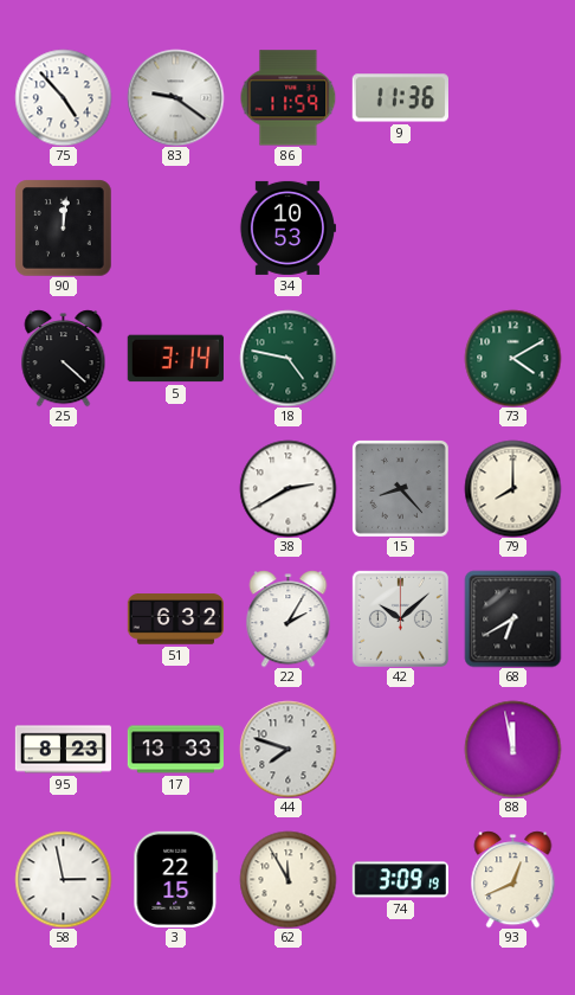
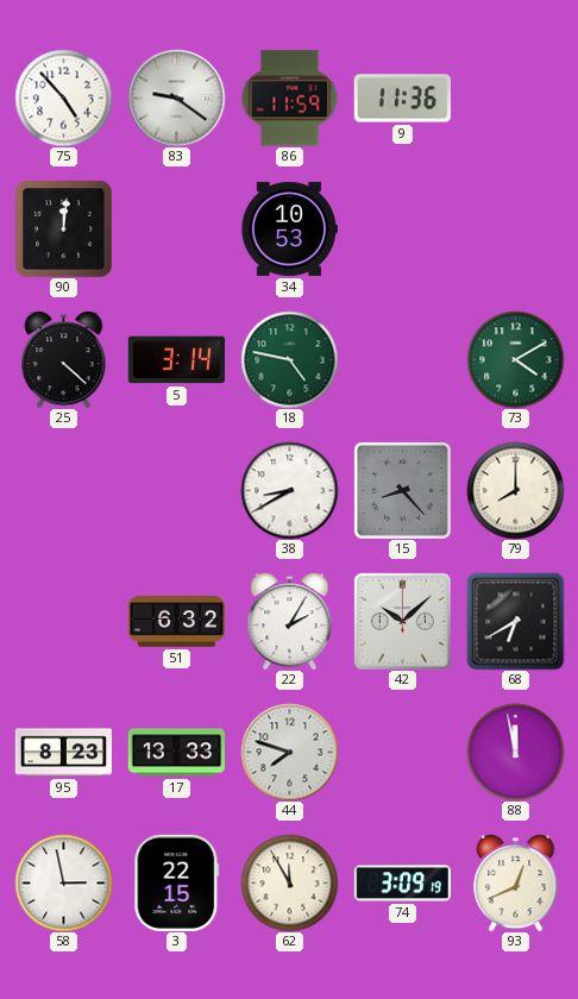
38: 2:40 -> 8:40 (289, 490)
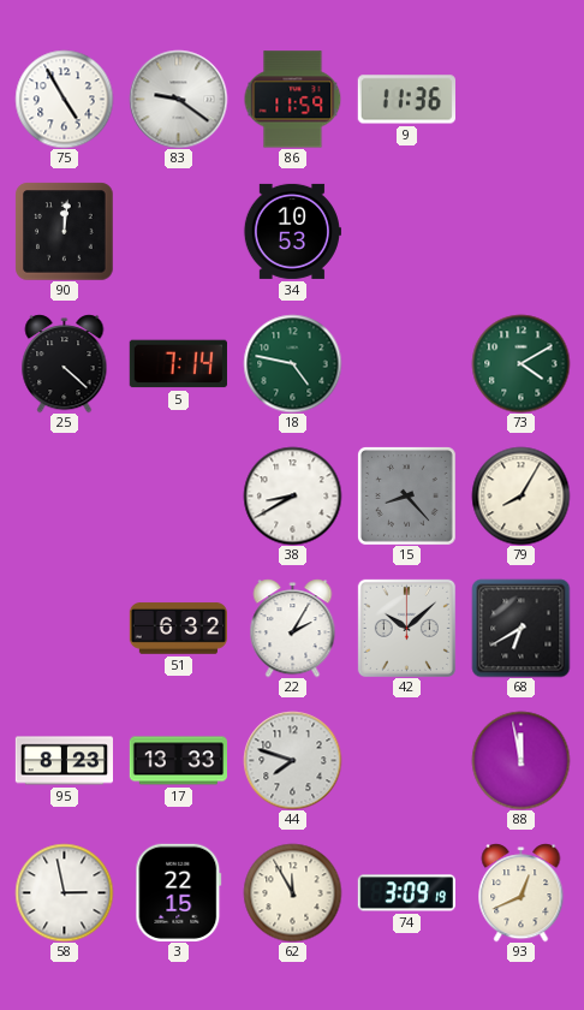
75: 4:53 -> 4:55 (64, 99)
5: 3:14 -> 7:14 (178, 364)
79: 8:00 -> 8:05 (520, 495)
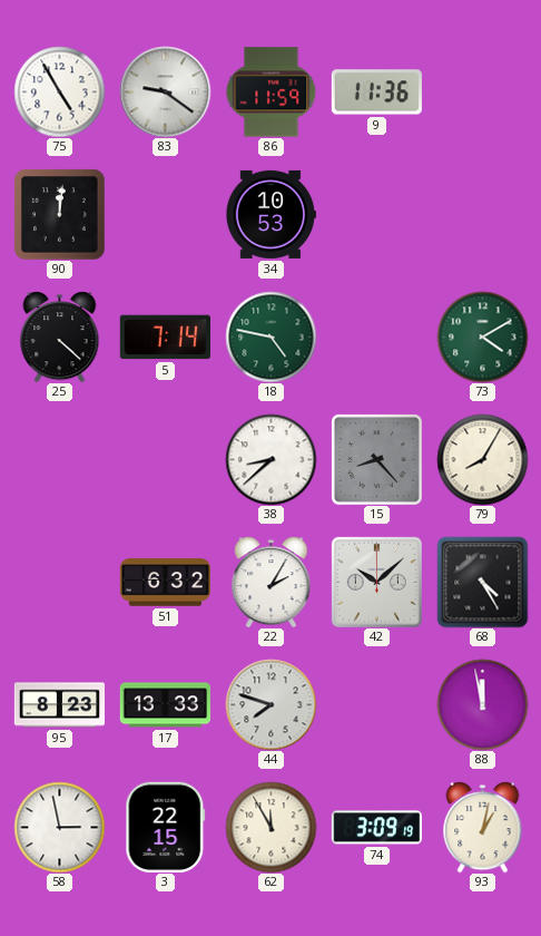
38: 8:40 -> 8:38 (270, 459)
68: 6:40 -> 4:25 (482, 582)
93: 12:41 -> 1:02 (483, 827)
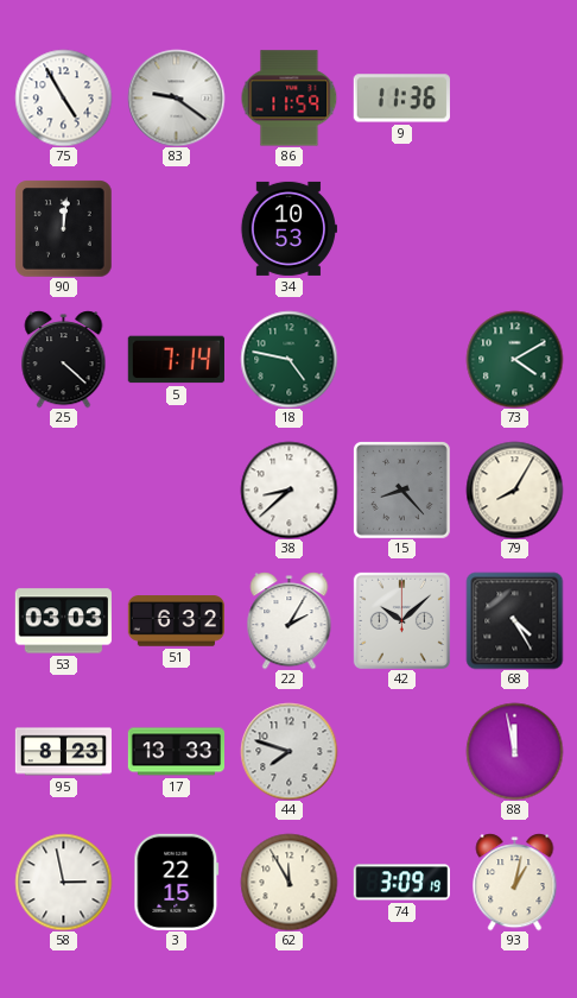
53: none -> 03:03 (63, 621)
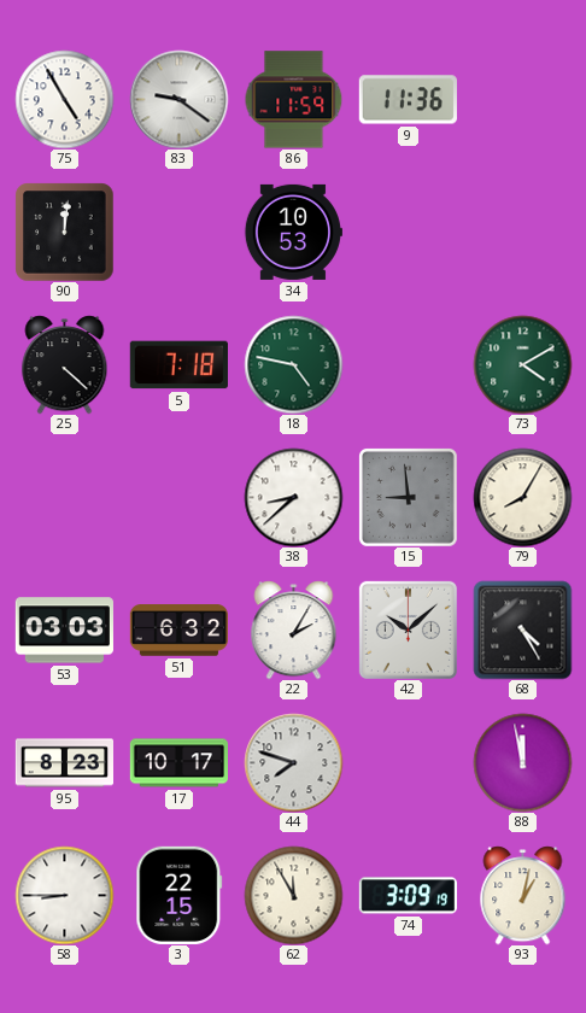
5: 7:14 -> 7:18 (178, 365)
15: 8:23 -> 8:59 (408, 497)
17: 13:33 -> 10:17 (178, 763)
58: 2:58 -> 8:45 (64, 895)
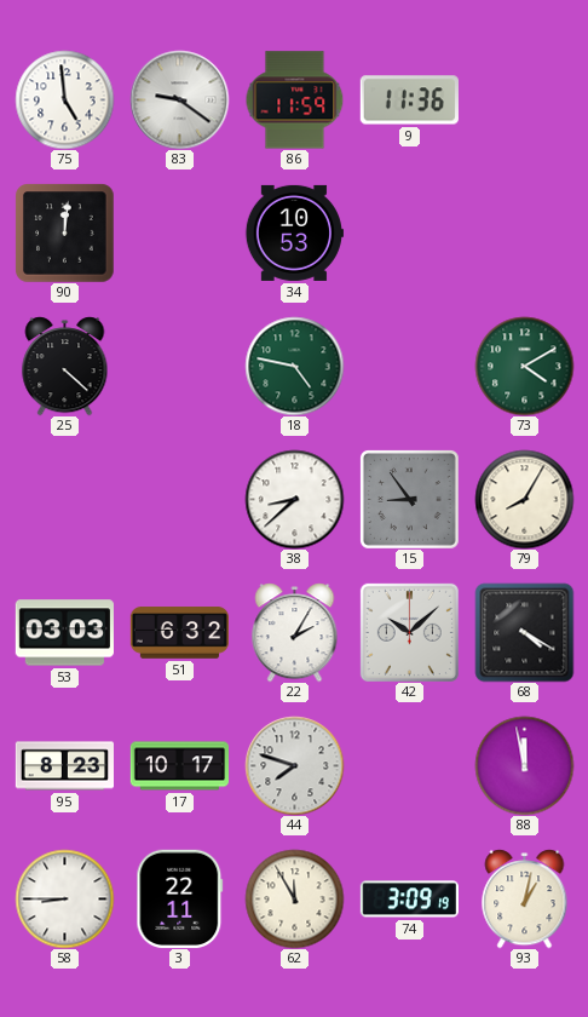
75: 4:55 -> 4:59 (64, 99)
5: 7:18 -> none (178, 365)
15: 8:59 -> 8:54 (409, 499)
68: 4:25 -> 4:20 (524, 632)
3: 22:15 -> 22:11 (180, 898)
